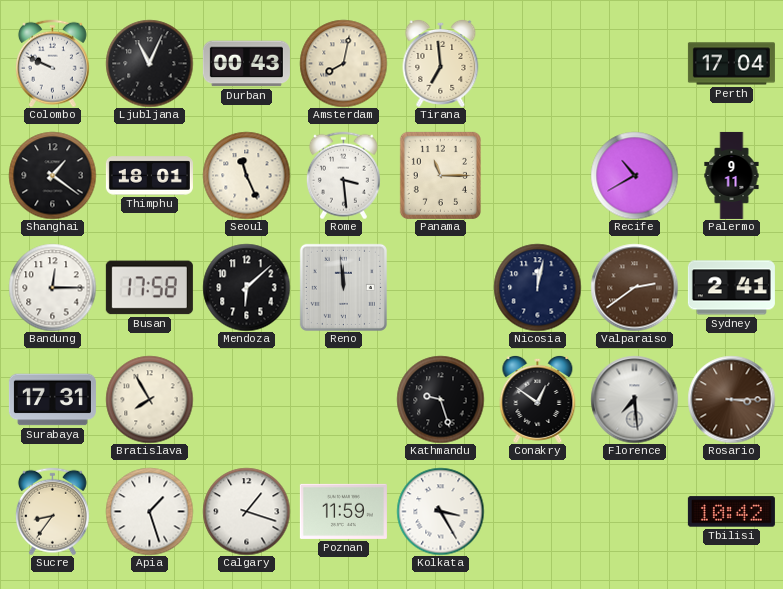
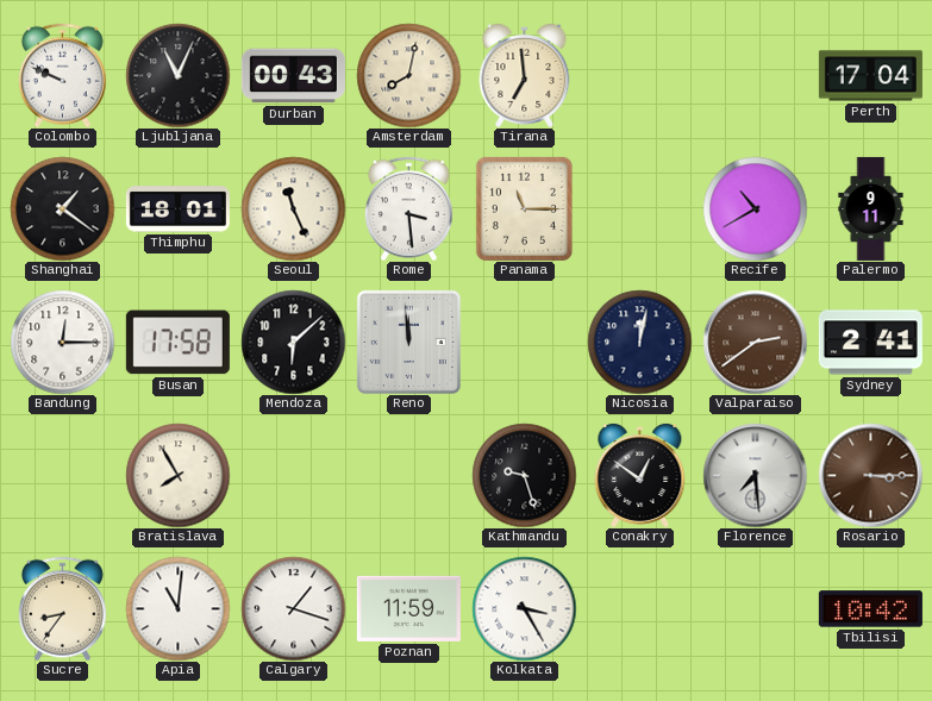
Surabaya: 17:31 -> none (52, 400)
Apia: 1:27 -> 11:01 (177, 608)
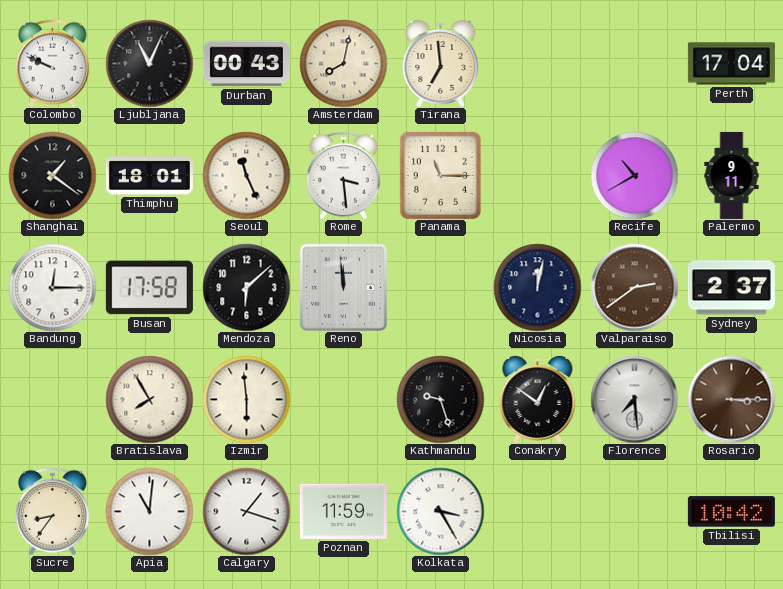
Sydney: 2:41 -> 2:37 (731, 288)
Izmir: none -> 5:59 (246, 399)
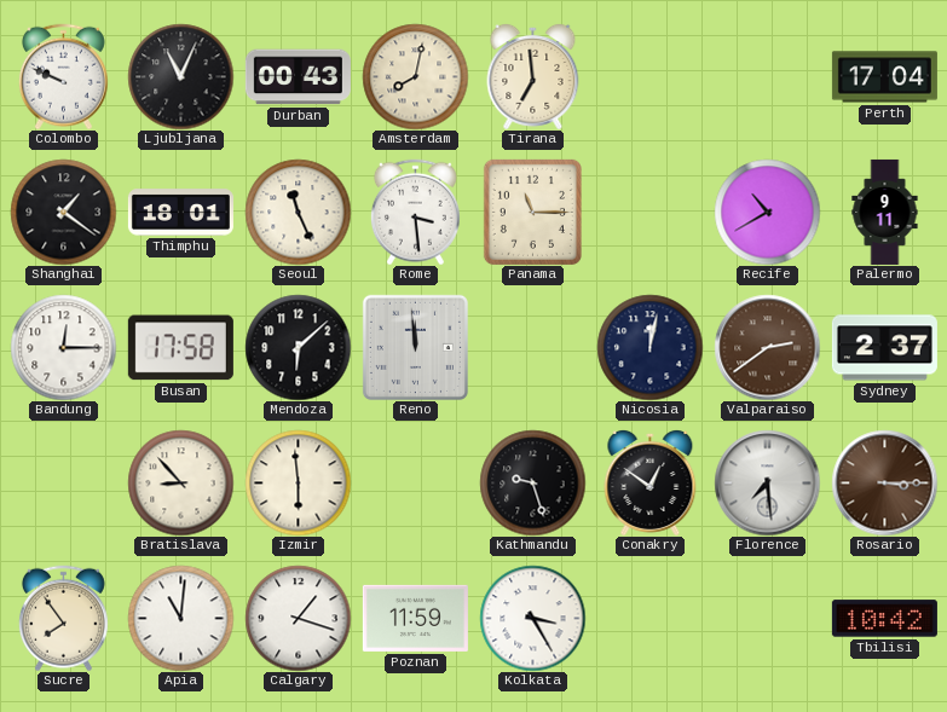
Bratislava: 7:55 -> 8:53 (180, 482)
Sucre: 8:36 -> 7:54 (63, 618)
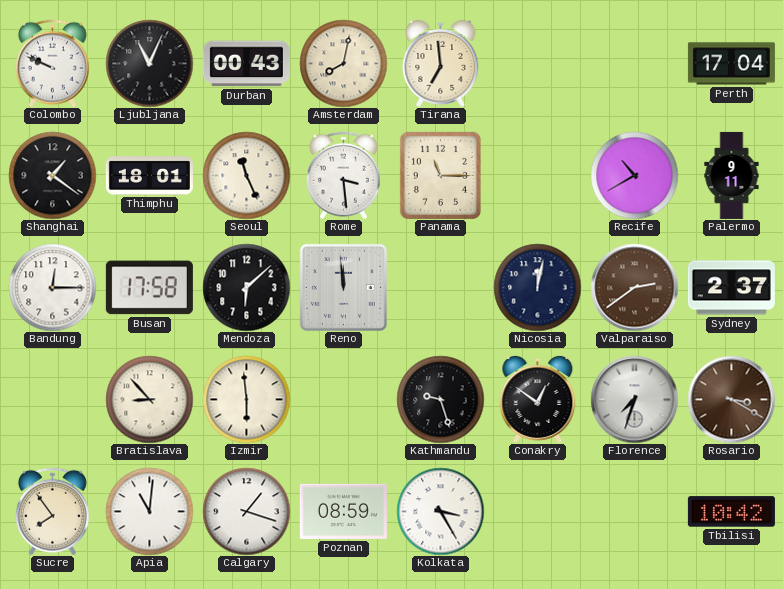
Florence: 7:29 -> 7:33 (634, 399)
Rosario: 3:15 -> 3:20 (731, 399)
Poznan: 11:59 -> 08:59 (343, 511)
